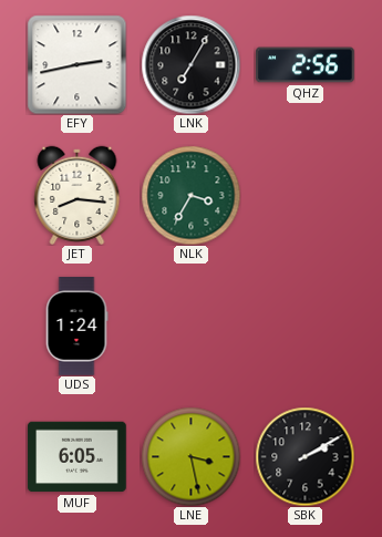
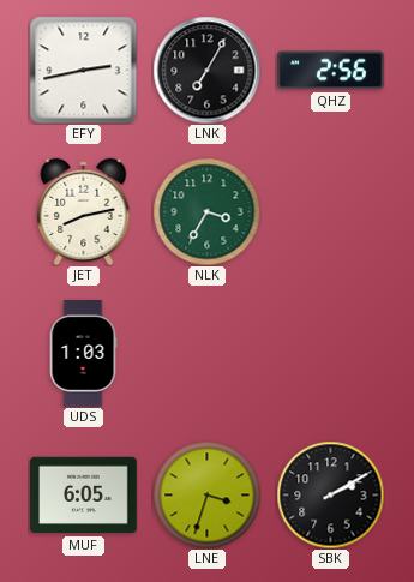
JET: 8:16 -> 8:13 (84, 211)
UDS: 1:24 -> 1:03 (83, 354)
LNE: 3:28 -> 3:33 (206, 494)
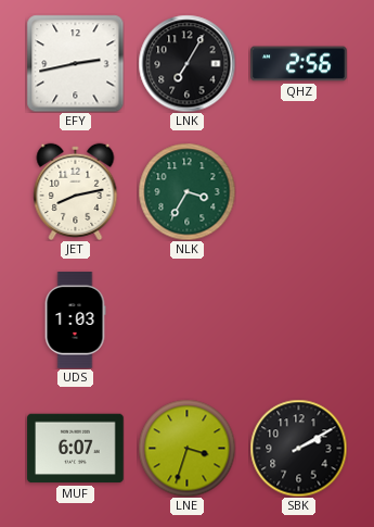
MUF: 6:05 -> 6:07 (76, 449)
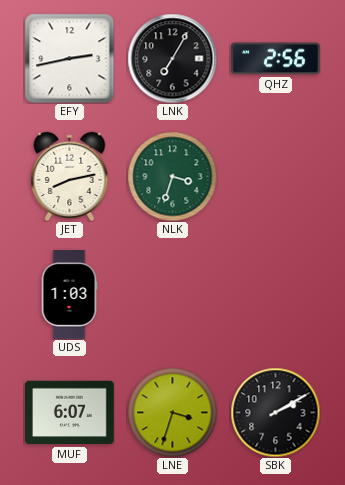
NLK: 3:35 -> 3:33 (172, 176)
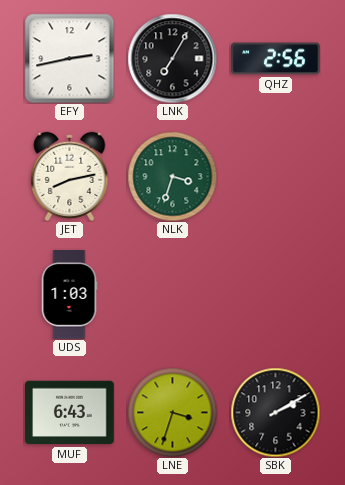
MUF: 6:07 -> 6:43 (70, 413)
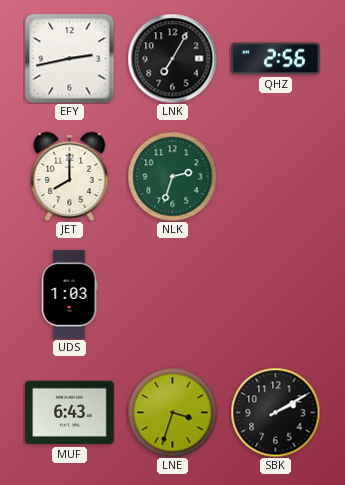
JET: 8:13 -> 8:00 (70, 176)
NLK: 3:33 -> 2:33 (172, 176)
